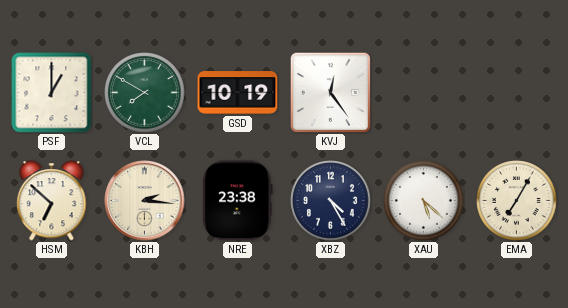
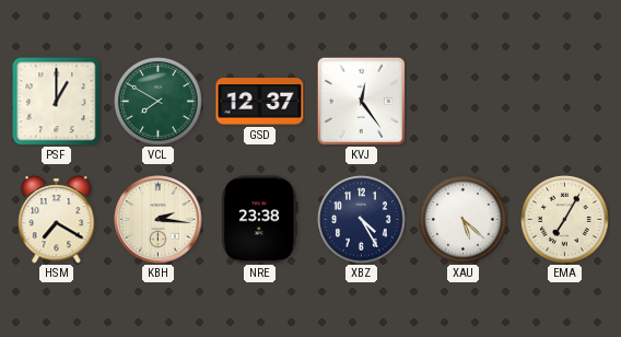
GSD: 10:19 -> 12:37 (260, 102)
HSM: 6:52 -> 7:20 (57, 220)
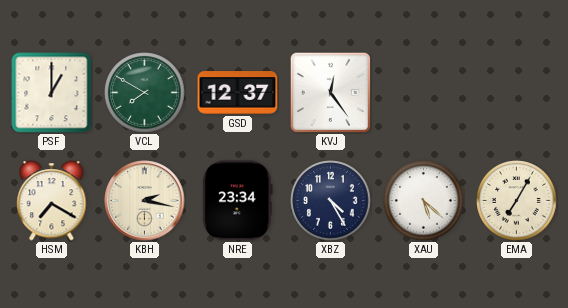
KBH: 2:16 -> 2:17 (145, 201)
NRE: 23:38 -> 23:34 (238, 201)
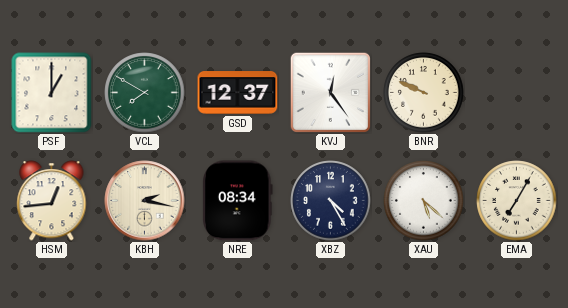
BNR: none -> 9:49 (424, 93)
HSM: 7:20 -> 12:44 (52, 201)
NRE: 23:34 -> 08:34 (238, 201)
